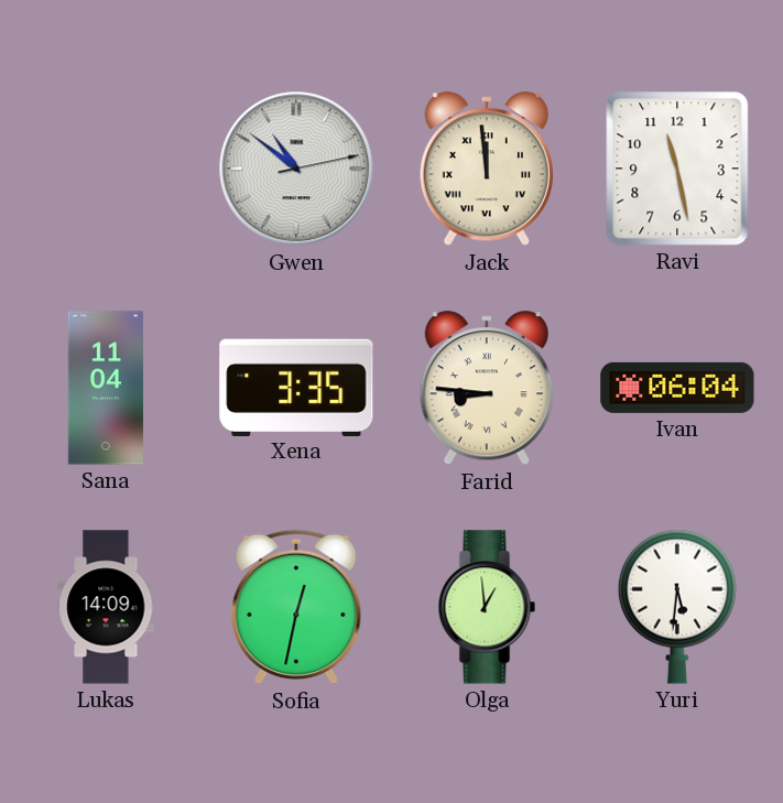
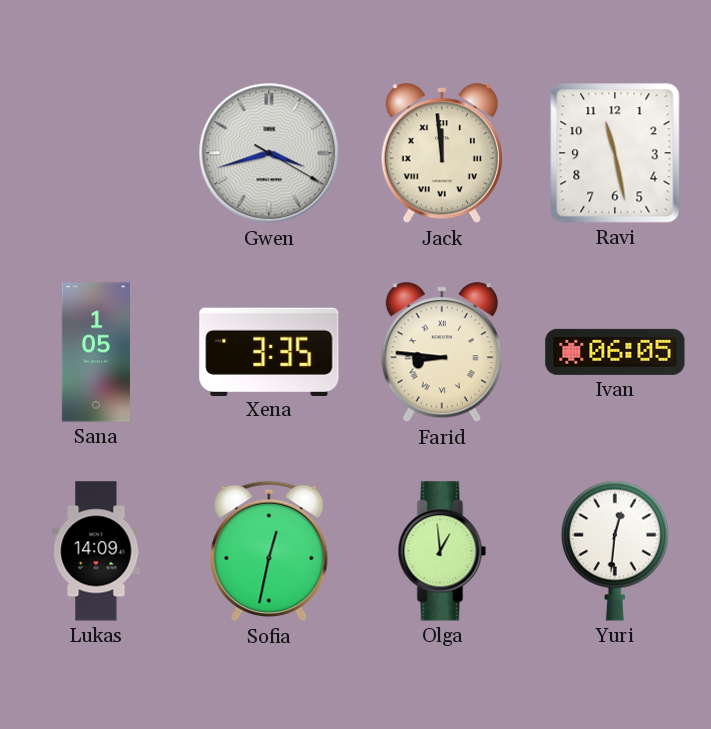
Gwen: 10:51 -> 3:42 (269, 153)
Sana: 11:04 -> 1:05 (96, 352)
Ivan: 06:04 -> 06:05 (615, 352)
Yuri: 5:31 -> 12:31 (615, 551)
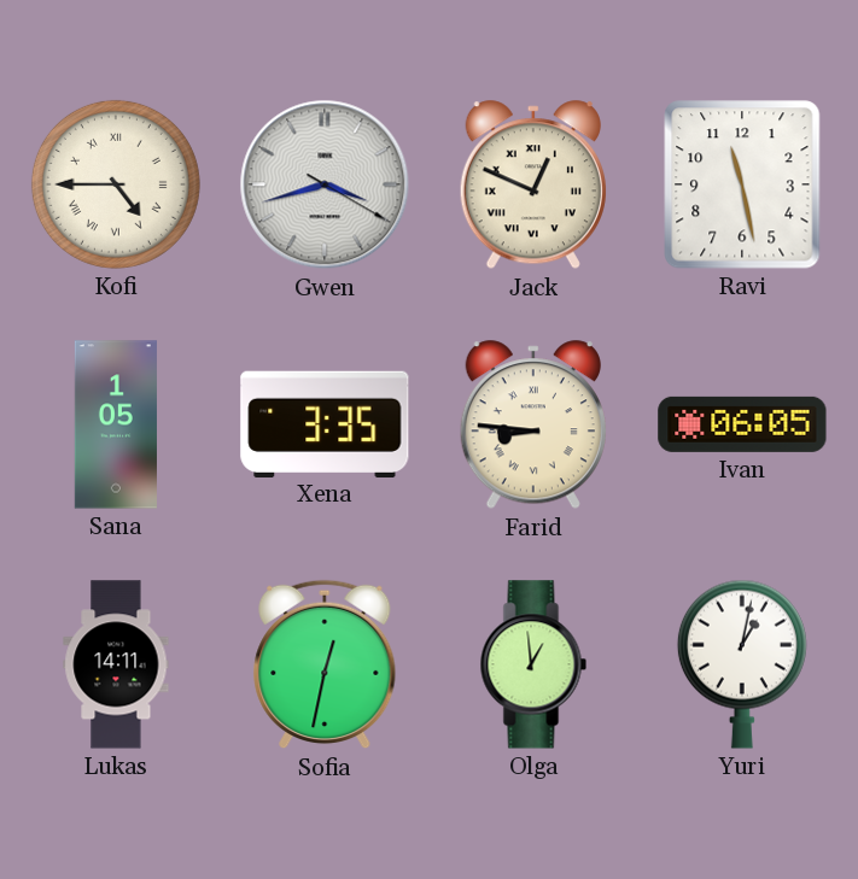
Kofi: none -> 4:45 (116, 184)
Jack: 11:59 -> 12:49 (533, 186)
Lukas: 14:09 -> 14:11 (116, 664)
Yuri: 12:31 -> 1:02 (742, 664)
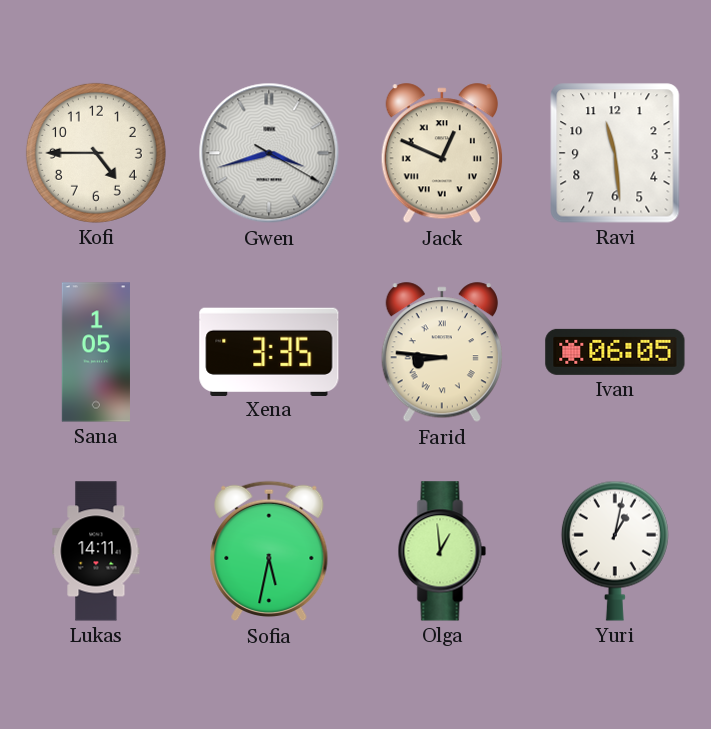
Kofi numerals: Roman -> Arabic (96, 153)
Ravi: 11:28 -> 11:29 (615, 153)
Sofia: 12:32 -> 5:32 (269, 551)
